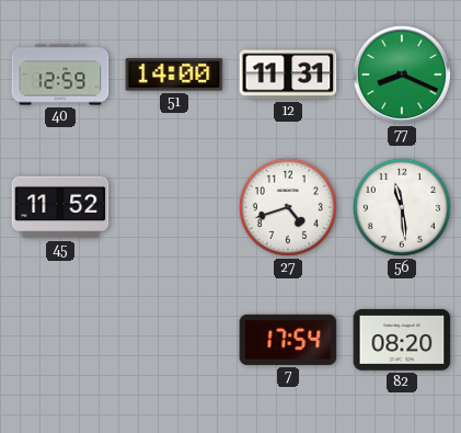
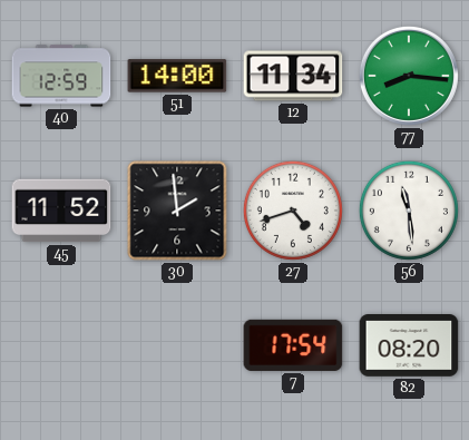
12: 11:31 -> 11:34 (293, 76)
77: 8:19 -> 8:16 (409, 76)
30: none -> 1:59 (177, 211)
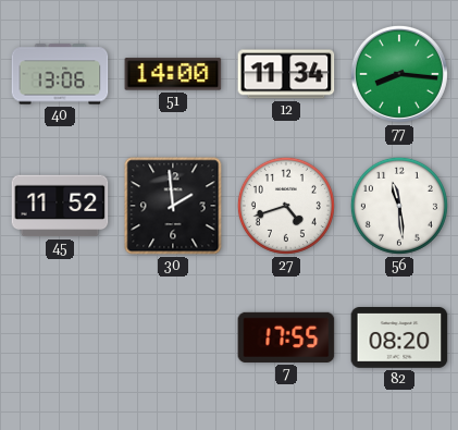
40: 12:59 -> 13:06 (60, 74)
7: 17:54 -> 17:55 (286, 337)
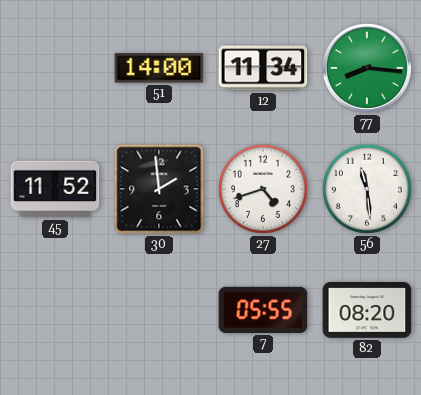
40: 13:06 -> none (60, 74)
7: 17:55 -> 05:55 (263, 310)
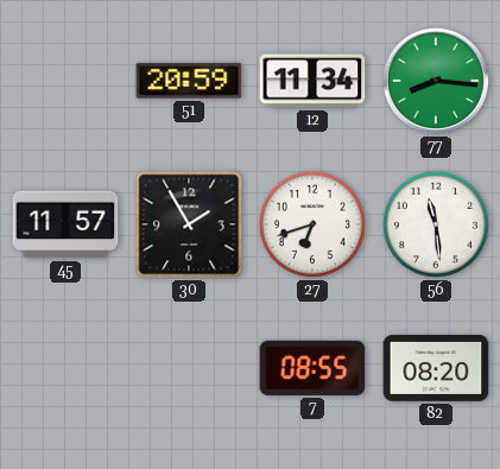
51: 14:00 -> 20:59 (189, 81)
45: 11:52 -> 11:57 (65, 224)
30: 1:59 -> 1:55 (189, 224)
27: 4:42 -> 6:42 (312, 224)
7: 05:55 -> 08:55 (312, 368)
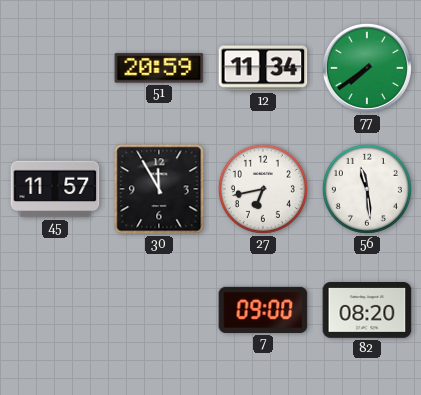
77: 8:16 -> 7:39 (367, 68)
30: 1:55 -> 11:55 (159, 189)
27: 6:42 -> 6:43 (263, 189)
7: 08:55 -> 09:00 (263, 310)
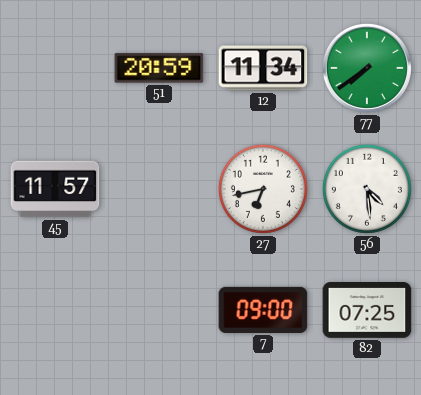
30: 11:55 -> none (159, 189)
56: 11:29 -> 4:29 (367, 189)
82: 08:20 -> 07:25 (367, 311)
